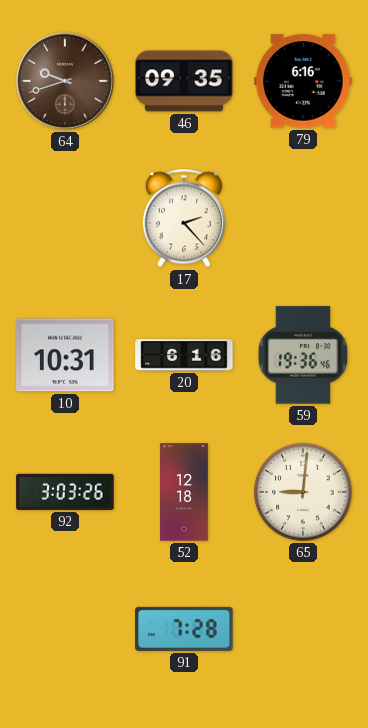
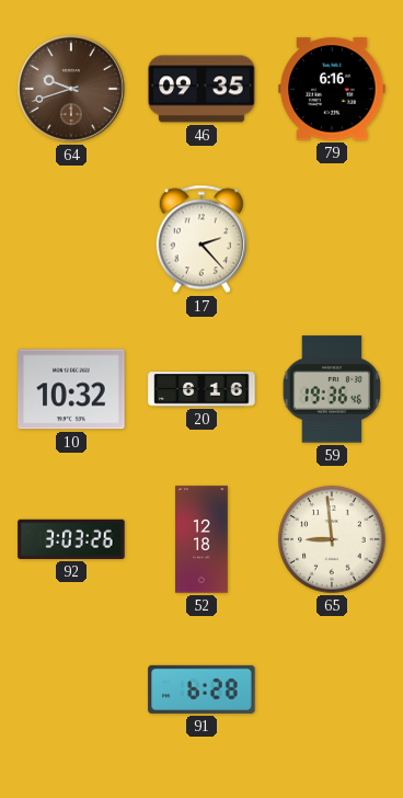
10: 10:31 -> 10:32 (71, 389)
65: 9:01 -> 8:59 (332, 539)
91: 7:28 -> 6:28 (201, 689)
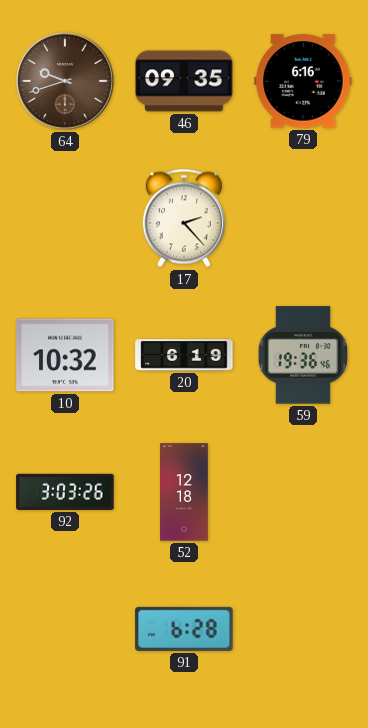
20: 6:16 -> 6:19 (184, 355)
65: 8:59 -> none (332, 539)
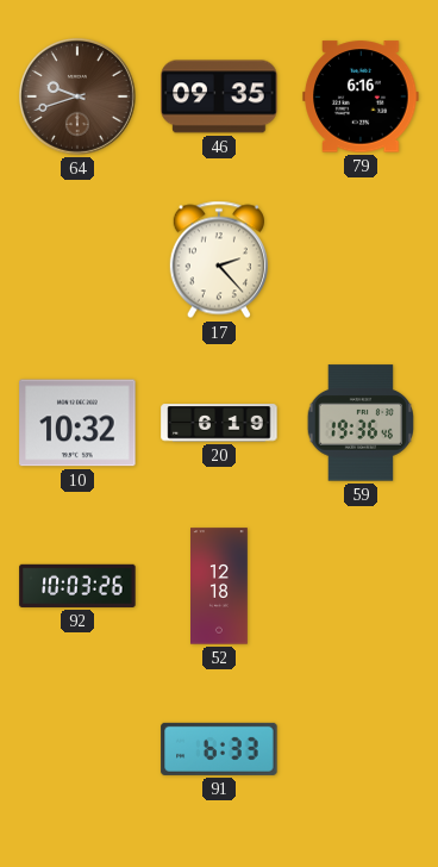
92: 3:03 -> 10:03 (77, 586)
91: 6:28 -> 6:33 (219, 749)
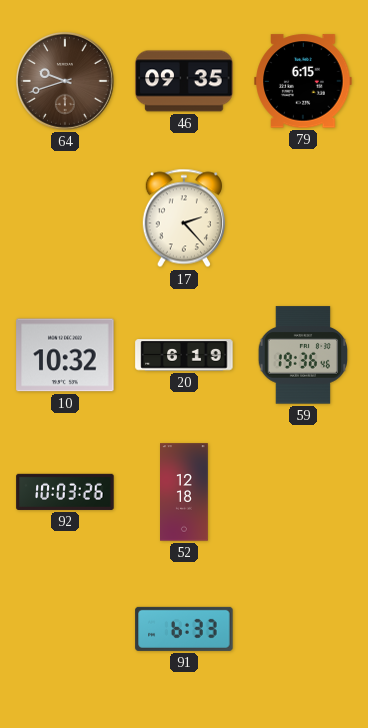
79: 6:16 -> 6:15 (303, 81)
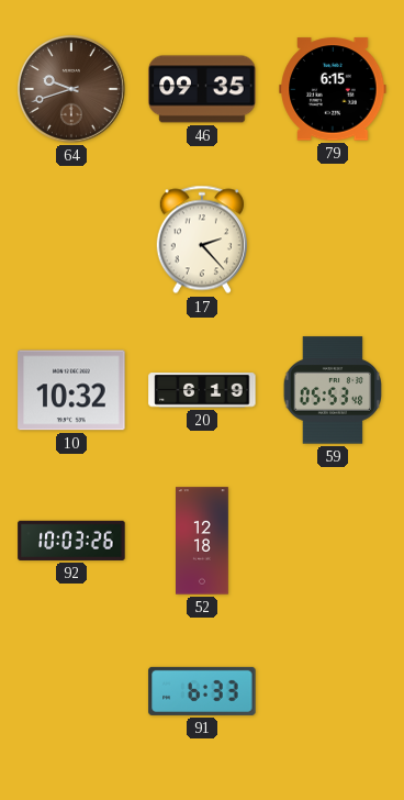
59: 19:36 -> 05:53 (332, 390)
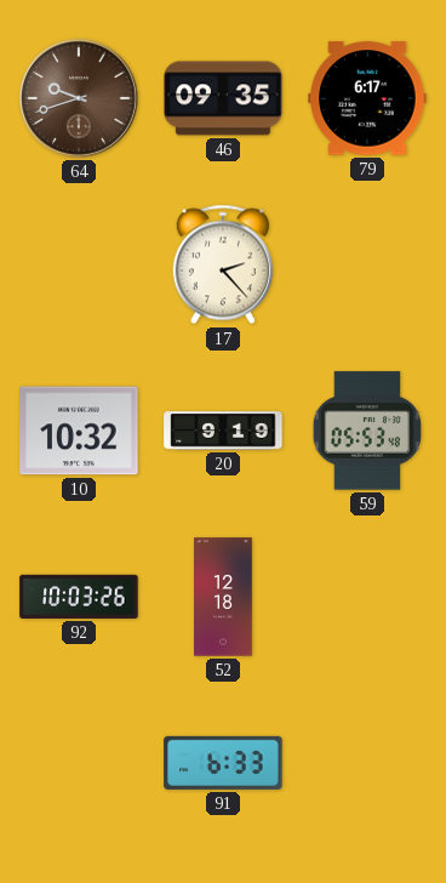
79: 6:15 -> 6:17 (367, 98)
20: 6:19 -> 9:19 (223, 431)
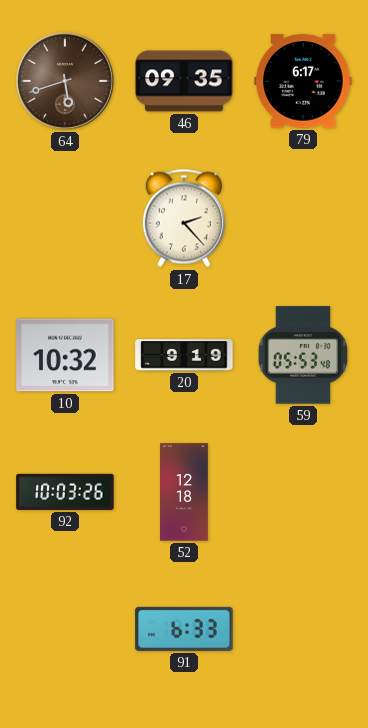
64: 9:42 -> 5:42 (65, 81)
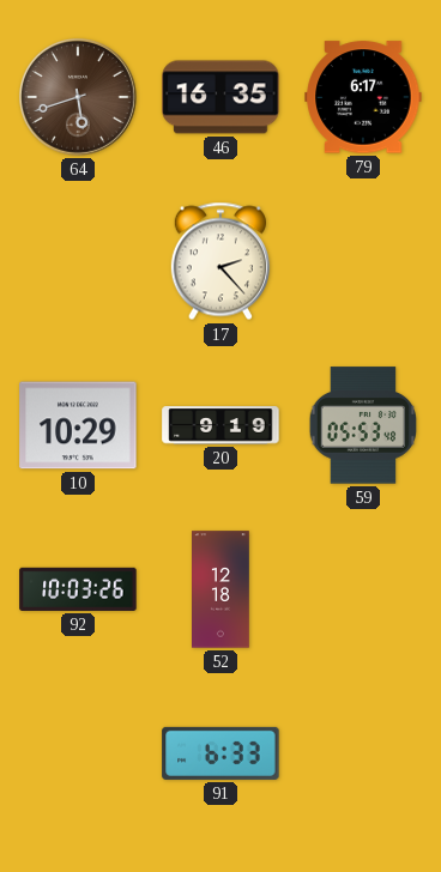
46: 09:35 -> 16:35 (220, 97)
10: 10:32 -> 10:29 (78, 425)
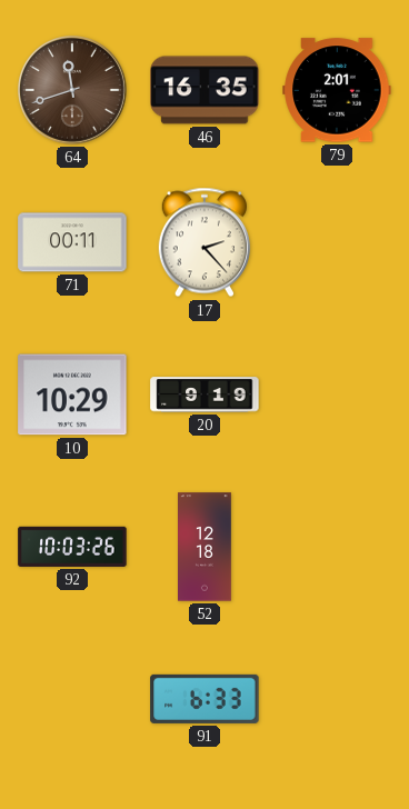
64: 5:42 -> 11:42 (72, 90)
79: 6:17 -> 2:01 (337, 90)
71: none -> 00:11 (72, 242)
59: 05:53 -> none (362, 425)
